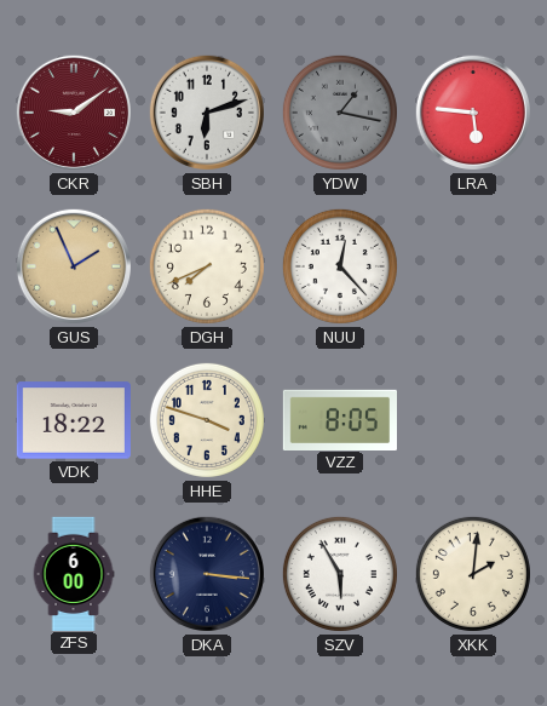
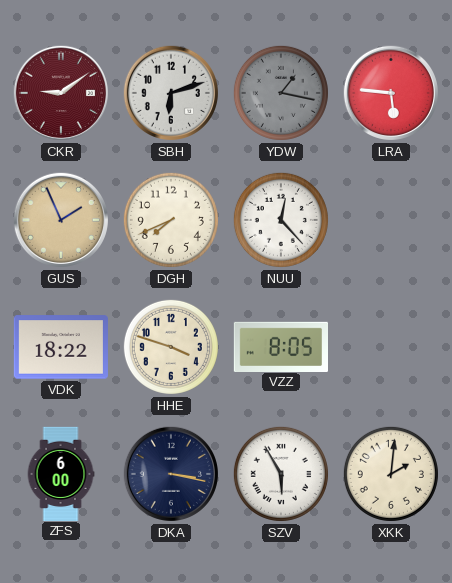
DKA: 3:16 -> 3:17 (171, 474)
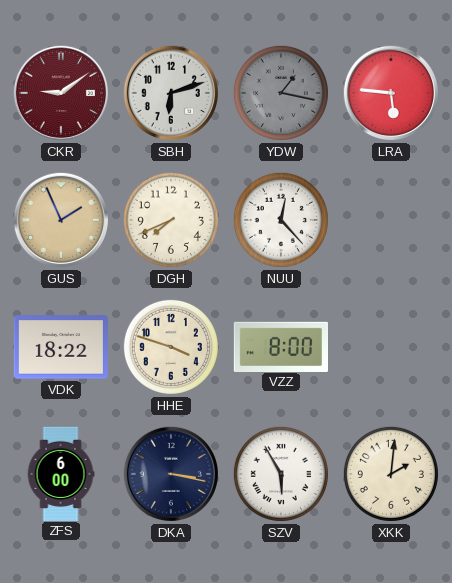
VZZ: 8:05 -> 8:00 (280, 346)
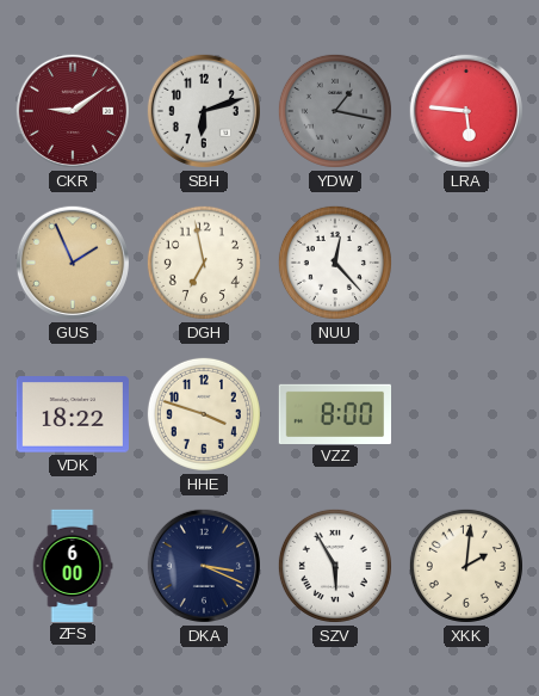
DGH: 7:41 -> 6:58 (204, 263)
DKA: 3:17 -> 3:19 (204, 566)
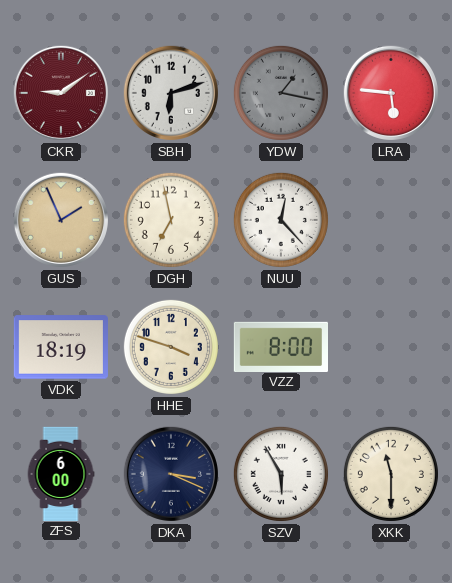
VDK: 18:22 -> 18:19 (61, 347)
XKK: 2:01 -> 11:30 (391, 474)
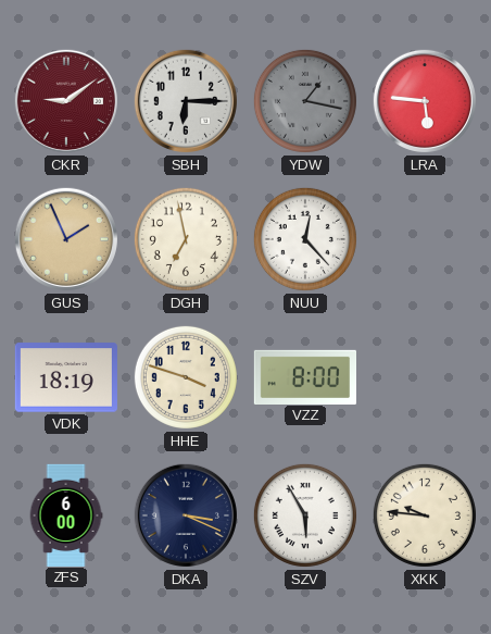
SBH: 6:12 -> 6:15 (186, 101)
XKK: 11:30 -> 9:46 (425, 515)
